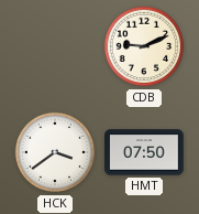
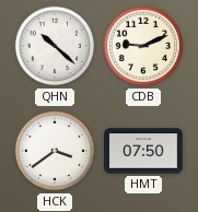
QHN: none -> 10:22 (55, 46)
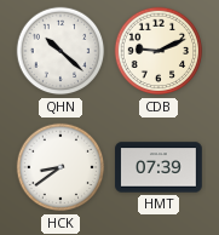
HCK: 3:39 -> 8:39 (60, 167)
HMT: 07:50 -> 07:39 (159, 167)
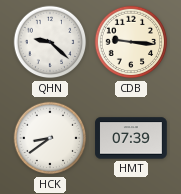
QHN: 10:22 -> 9:22 (50, 42)
CDB: 9:11 -> 9:16 (131, 42)
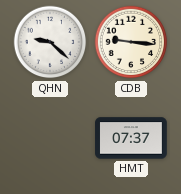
HCK: 8:39 -> none (50, 138)
HMT: 07:39 -> 07:37 (131, 138)
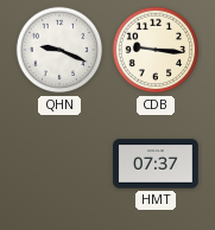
QHN: 9:22 -> 9:19 (59, 50)
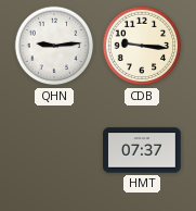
QHN: 9:19 -> 9:14 (54, 46)
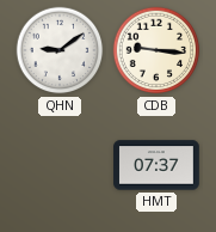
QHN: 9:14 -> 9:09 (60, 50)
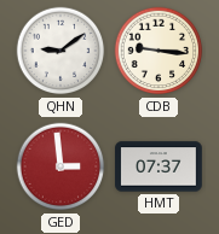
GED: none -> 2:59 (60, 166)
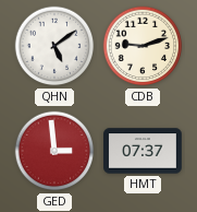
QHN: 9:09 -> 5:09 (54, 46)
CDB: 9:16 -> 9:12 (143, 46)
